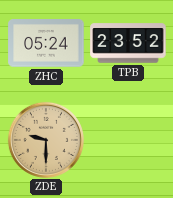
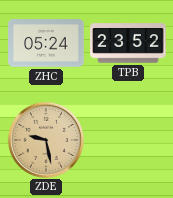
ZDE: 9:30 -> 9:28 (46, 140)
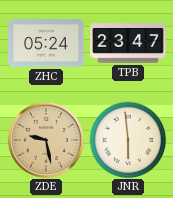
TPB: 23:52 -> 23:47 (128, 43)
JNR: none -> 5:59 (128, 140)
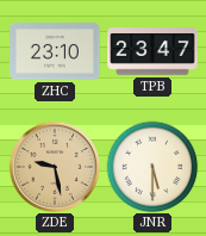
ZHC: 05:24 -> 23:10 (55, 51)
JNR: 5:59 -> 5:30 (152, 167)
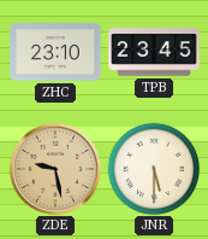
TPB: 23:47 -> 23:45 (154, 52)
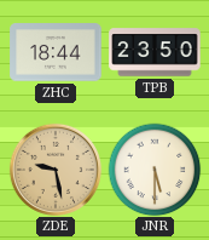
ZHC: 23:10 -> 18:44 (56, 52)
TPB: 23:45 -> 23:50 (155, 52)
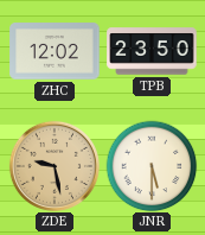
ZHC: 18:44 -> 12:02 (55, 51)
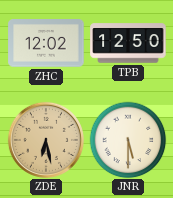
TPB: 23:50 -> 12:50 (128, 43)
ZDE: 9:28 -> 6:28 (46, 140)
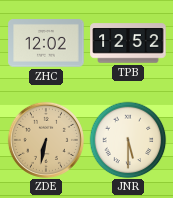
TPB: 12:50 -> 12:52 (128, 43)
ZDE: 6:28 -> 6:32 (46, 140)
